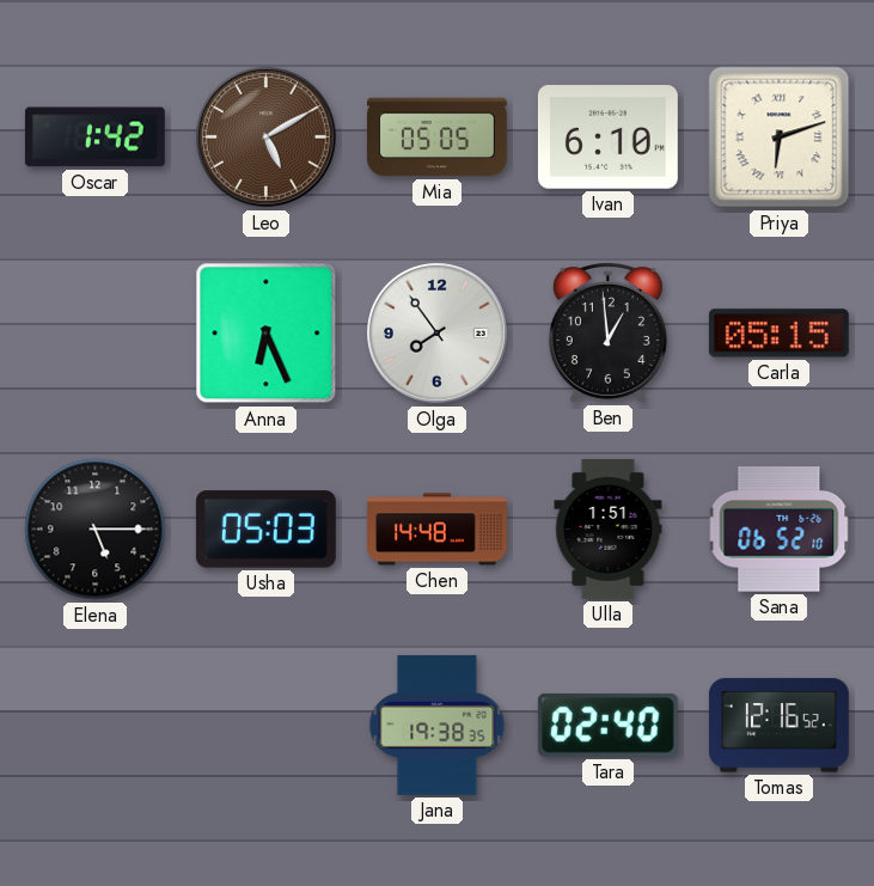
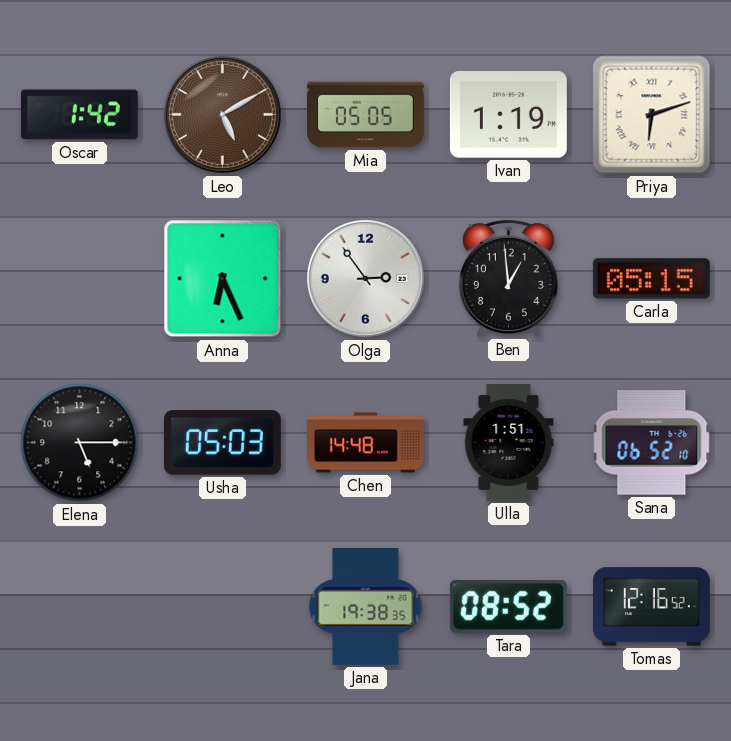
Ivan: 6:10 -> 1:19 (508, 115)
Olga: 7:54 -> 2:54 (366, 279)
Tara: 02:40 -> 08:52 (508, 607)
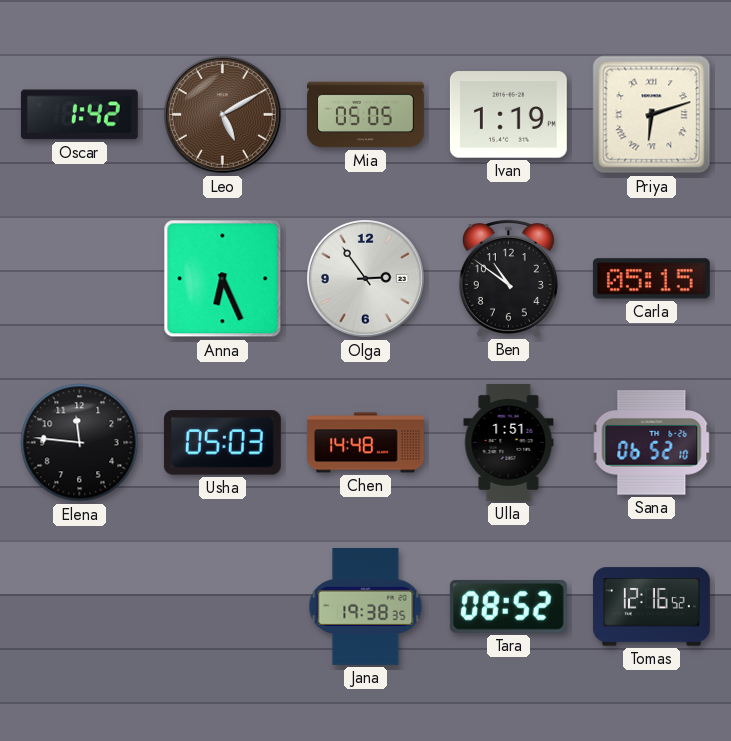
Ben: 12:59 -> 10:51 (508, 279)
Elena: 5:15 -> 11:46 (80, 443)
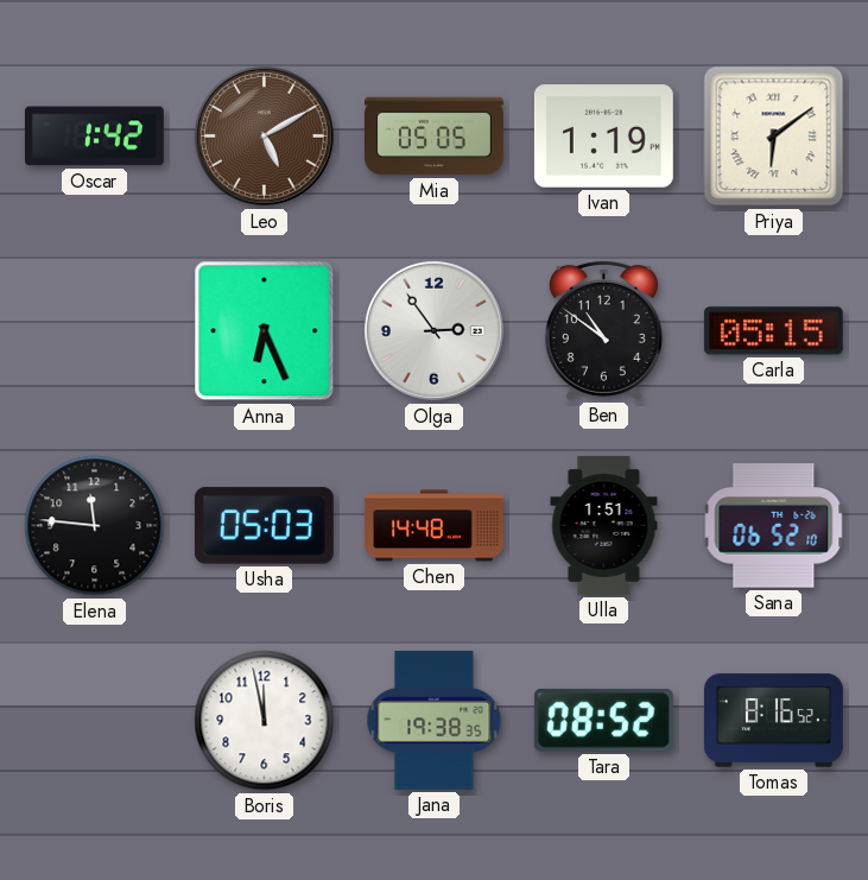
Priya: 6:12 -> 6:09 (774, 137)
Boris: none -> 11:58 (265, 721)
Tomas: 12:16 -> 8:16 (773, 721)
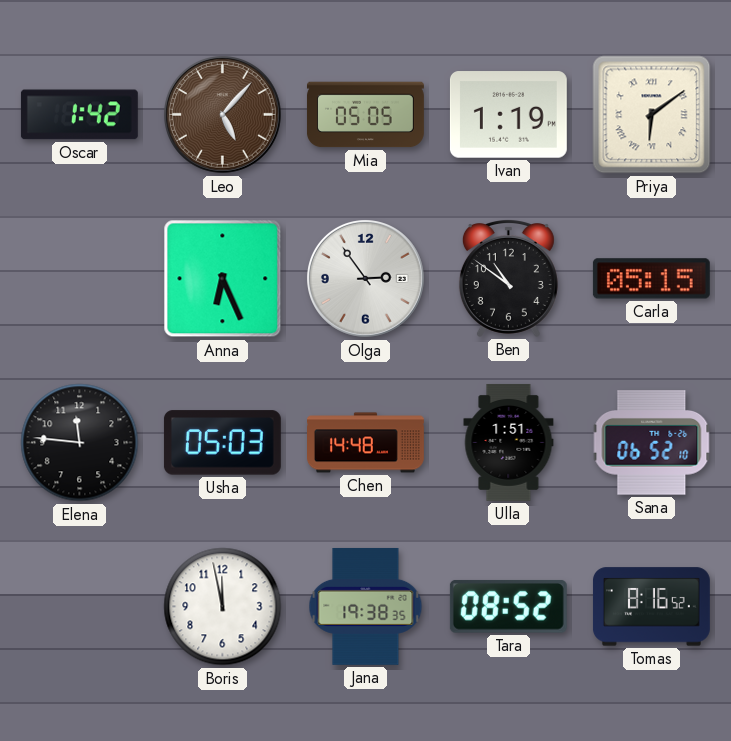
Leo: 5:10 -> 5:07 (223, 115)
